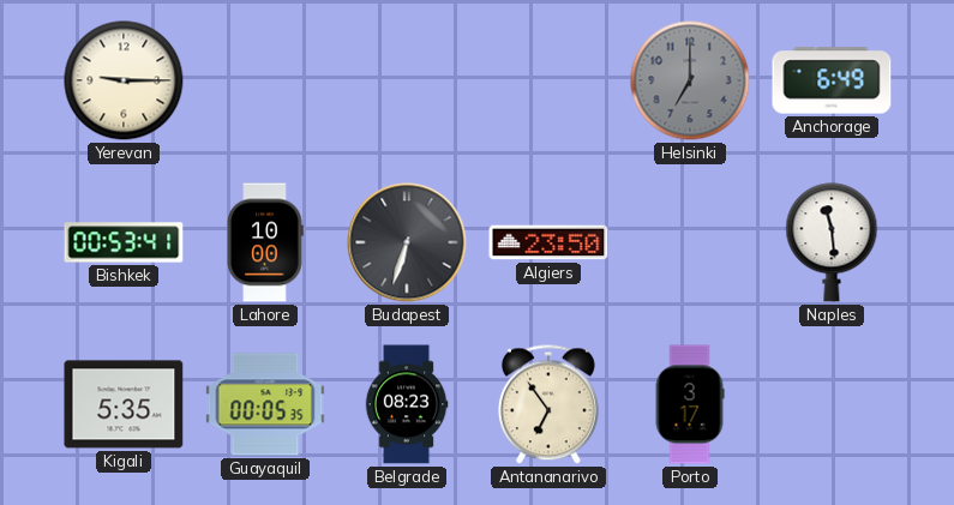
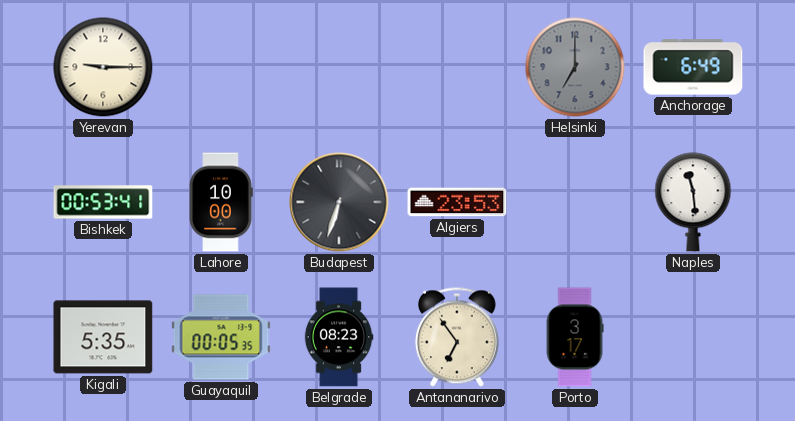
Algiers: 23:50 -> 23:53 (457, 202)
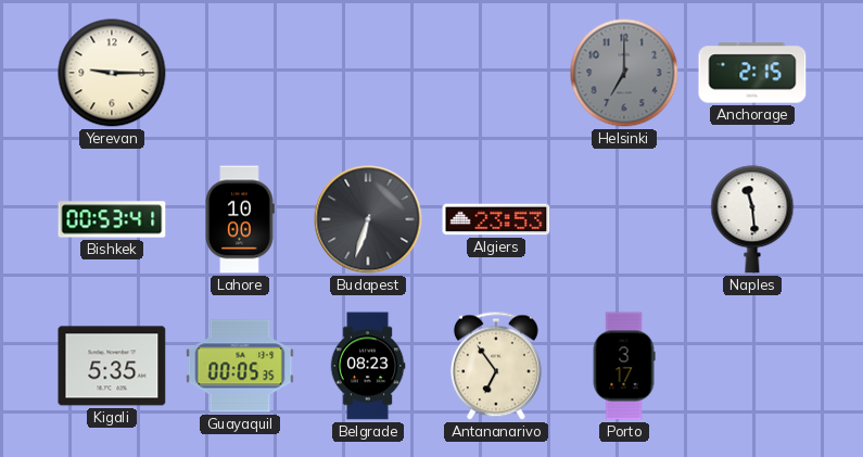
Anchorage: 6:49 -> 2:15 (752, 73)
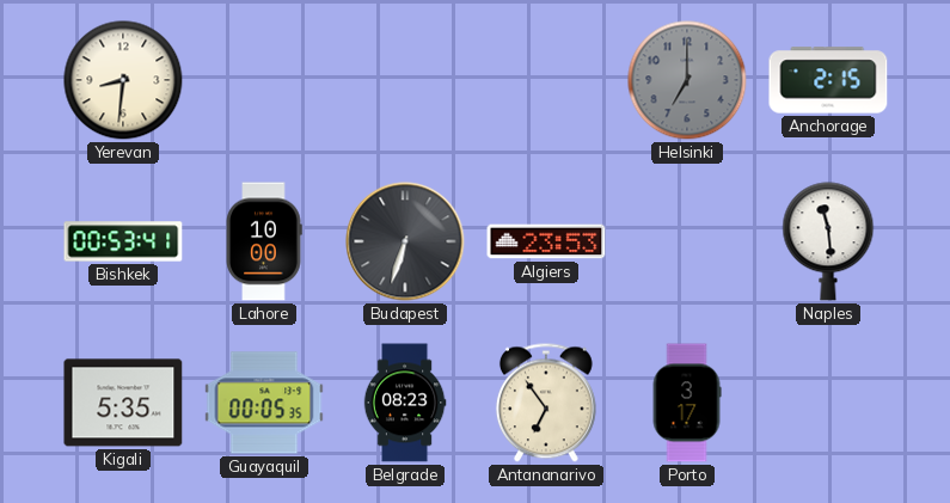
Yerevan: 9:15 -> 8:31 (123, 80)
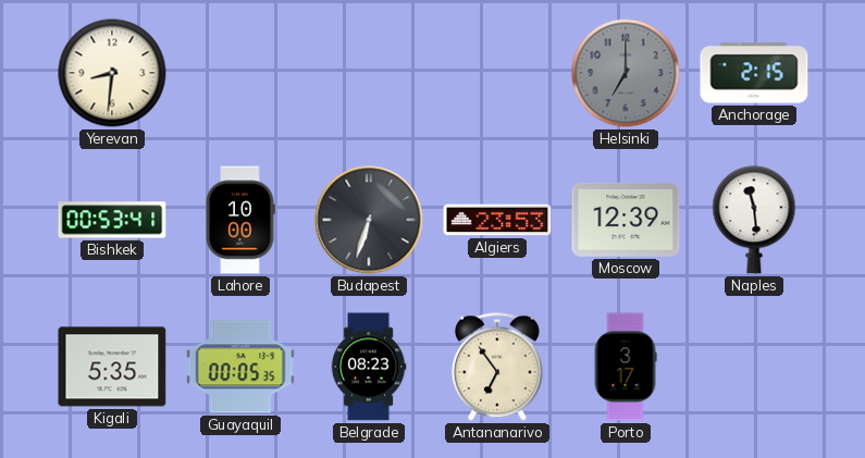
Moscow: none -> 12:39 (626, 220)
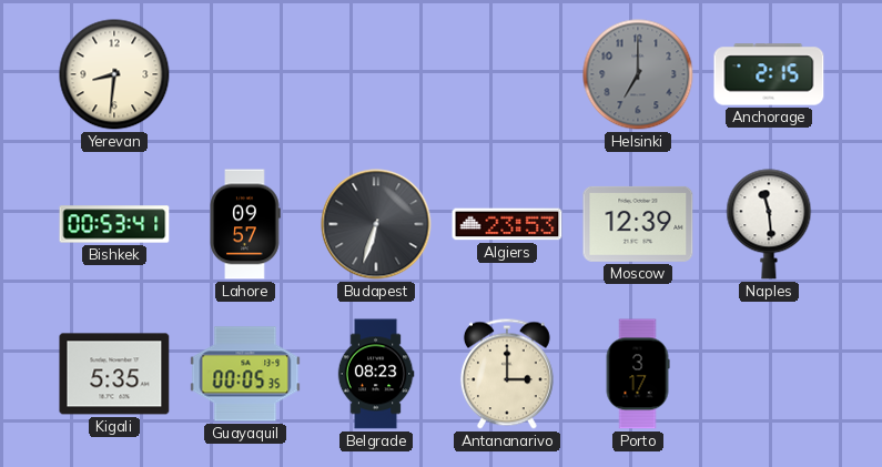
Lahore: 10:00 -> 09:57 (245, 224)
Antananarivo: 6:54 -> 3:00 (507, 374)
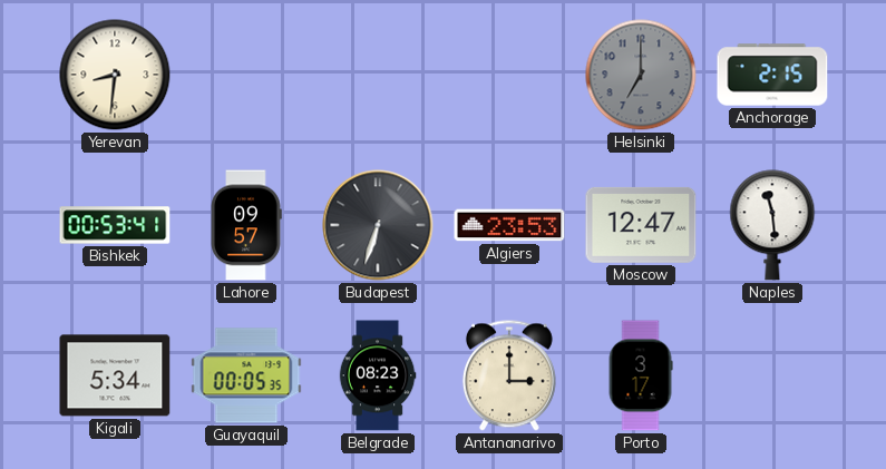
Moscow: 12:39 -> 12:47 (641, 225)
Kigali: 5:35 -> 5:34 (115, 375)
